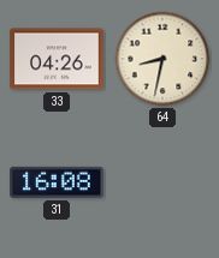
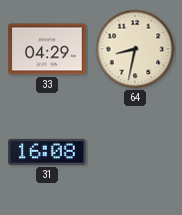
33: 04:26 -> 04:29 (47, 49)
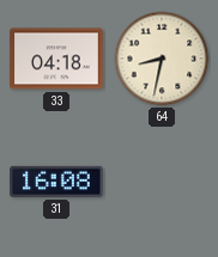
33: 04:29 -> 04:18 (56, 59)
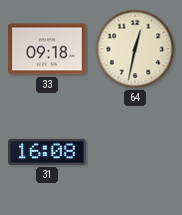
33: 04:18 -> 09:18 (47, 49)
64: 8:32 -> 12:32 (135, 49)
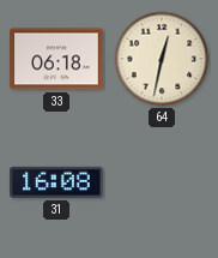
33: 09:18 -> 06:18 (56, 59)
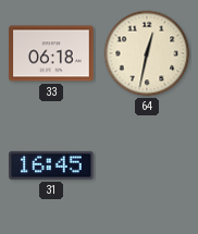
31: 16:08 -> 16:45 (51, 165)
